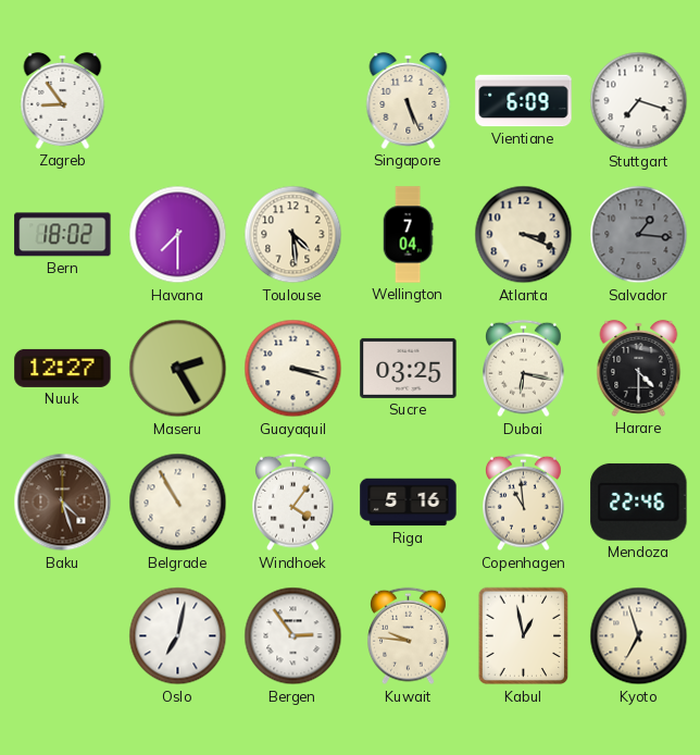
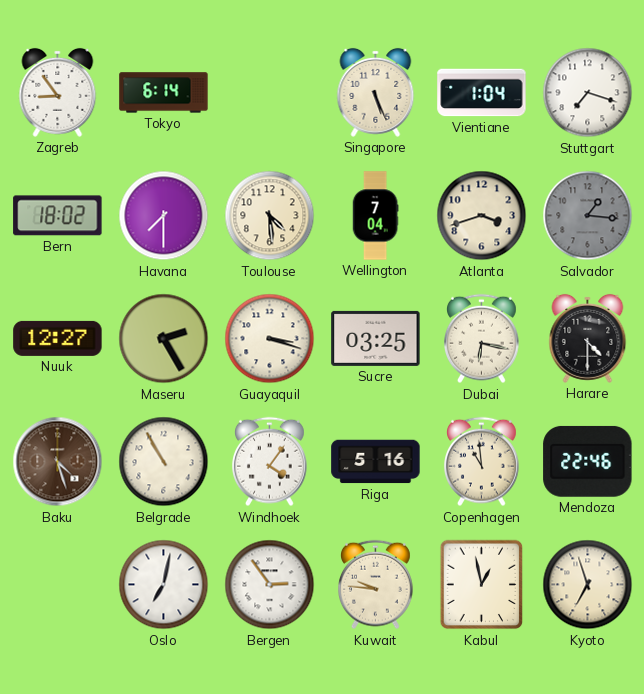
Tokyo: none -> 6:14 (164, 93)
Vientiane: 6:09 -> 1:04 (482, 93)
Atlanta: 3:19 -> 3:42 (482, 216)
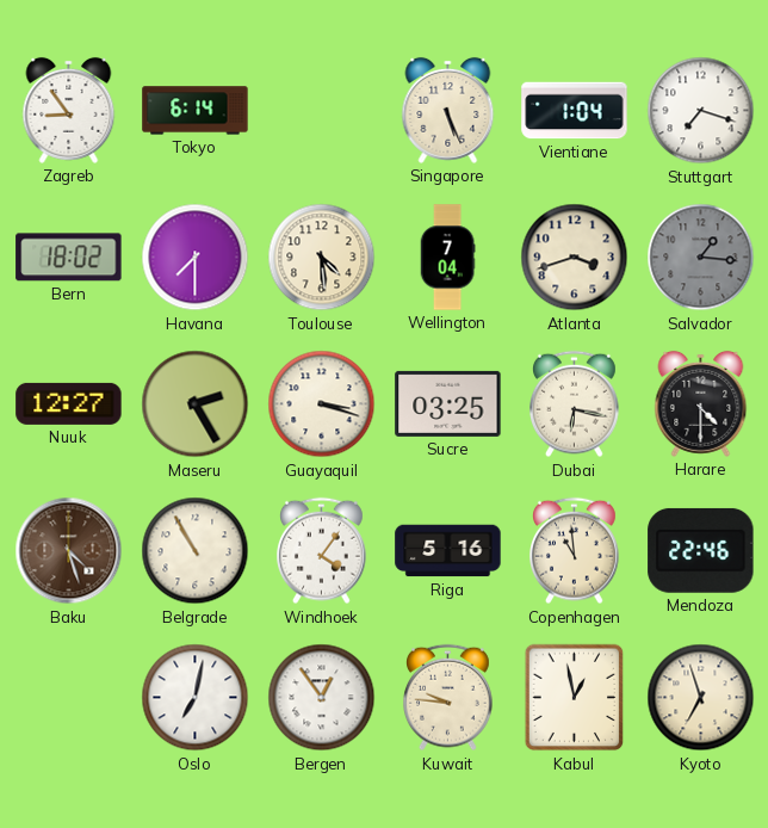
Bergen: 2:54 -> 12:54 (322, 698)
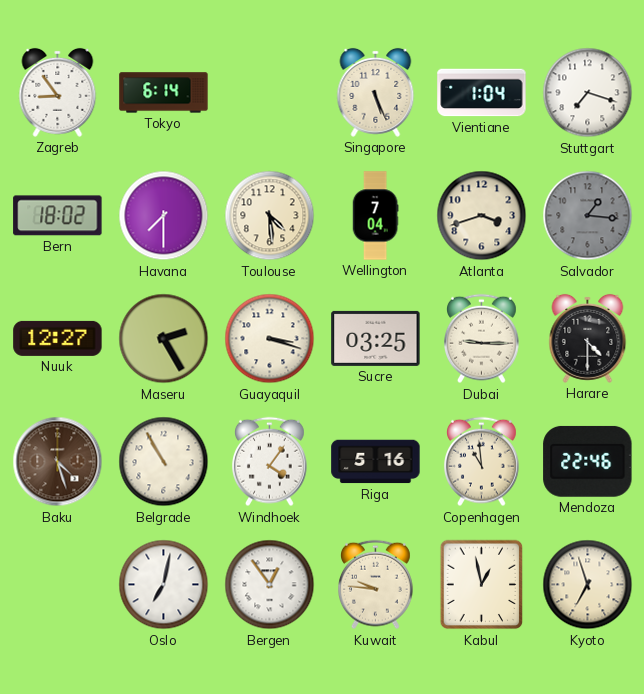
Dubai: 6:17 -> 9:15 (482, 339)
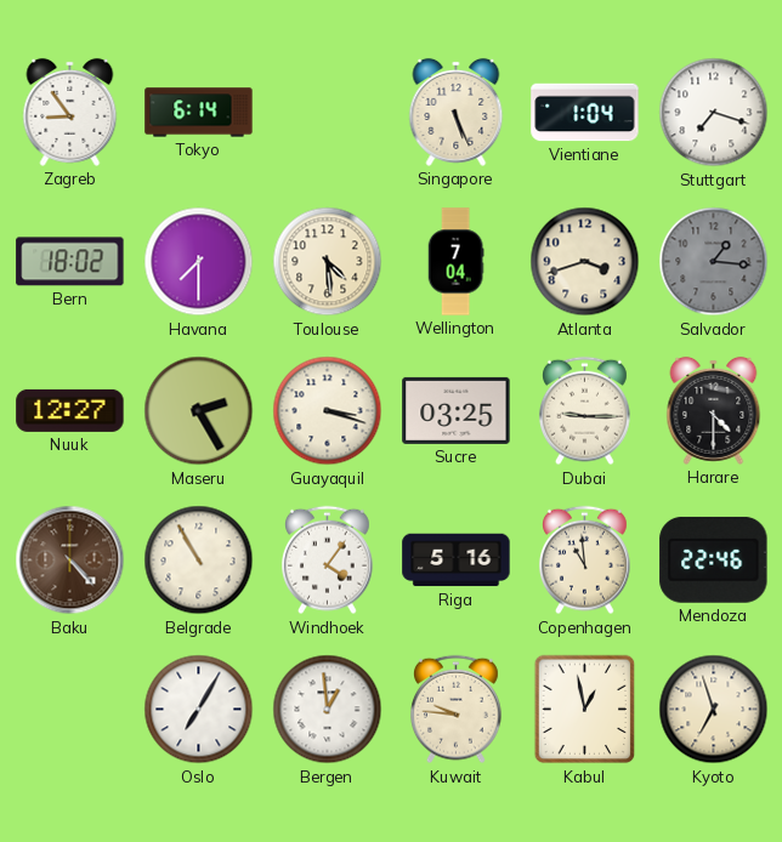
Baku: 4:27 -> 4:23 (70, 561)
Oslo: 7:02 -> 7:05 (199, 710)
Bergen: 12:54 -> 12:59 (328, 710)
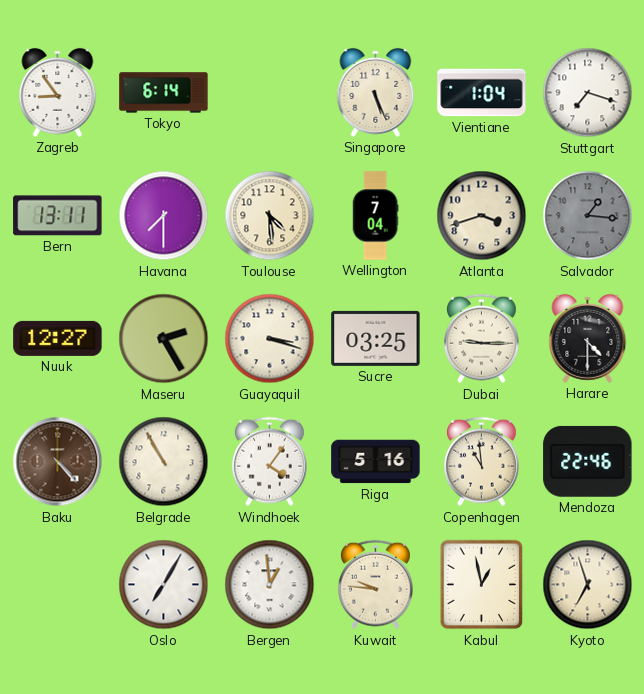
Bern: 18:02 -> 13:11 (58, 216)
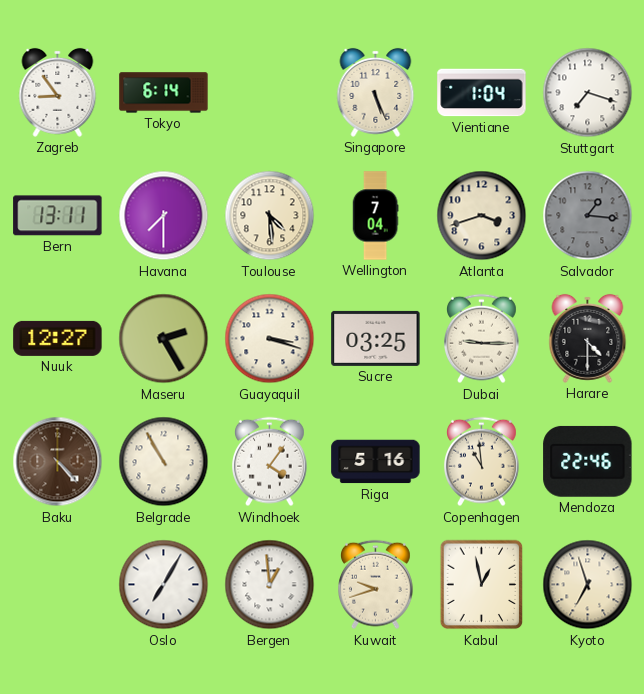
Kuwait: 9:46 -> 9:42 (376, 585)
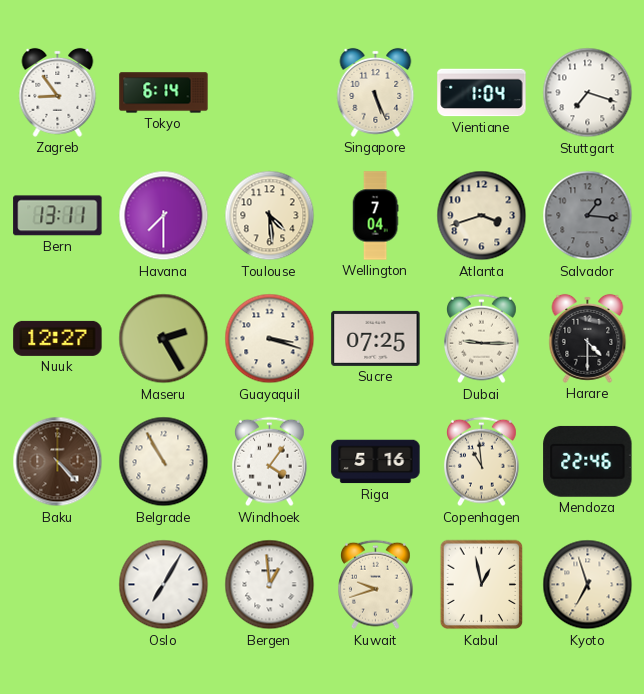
Sucre: 03:25 -> 07:25 (376, 338)
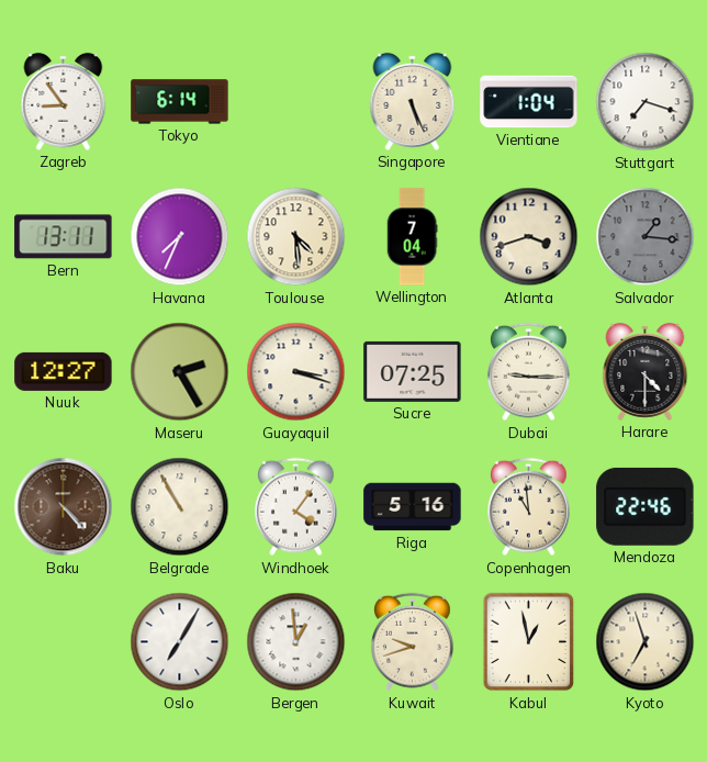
Havana: 7:30 -> 7:34 (180, 237)
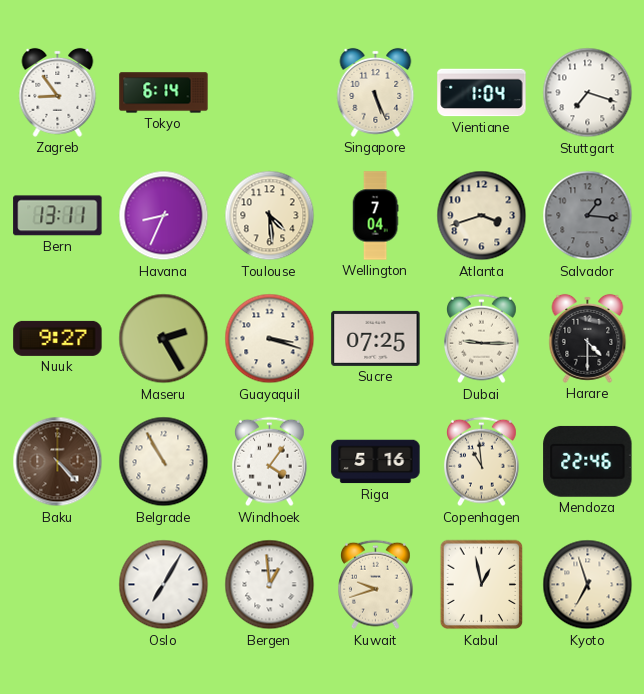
Havana: 7:34 -> 8:34 (164, 216)
Nuuk: 12:27 -> 9:27 (58, 338)
